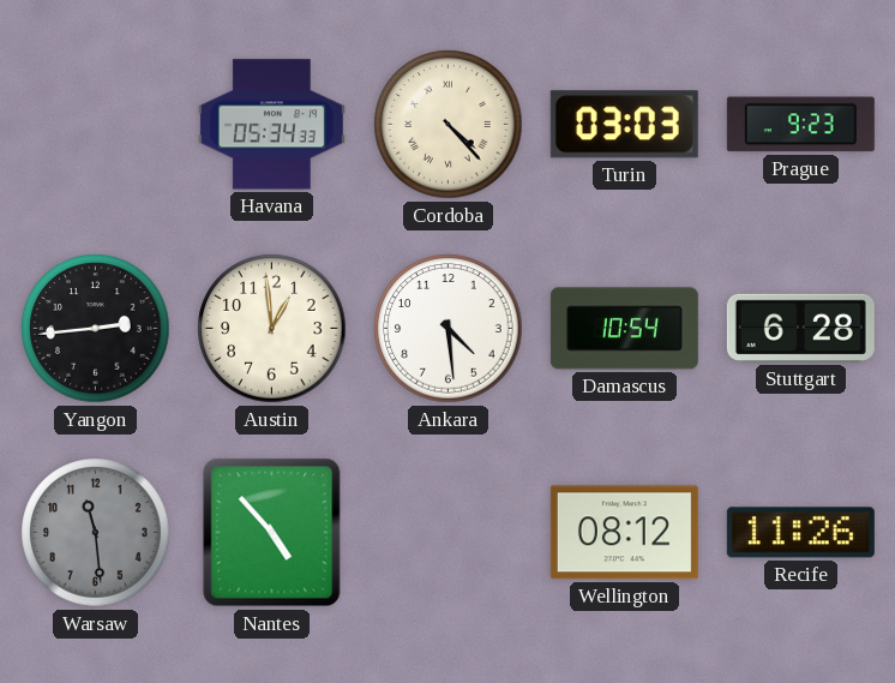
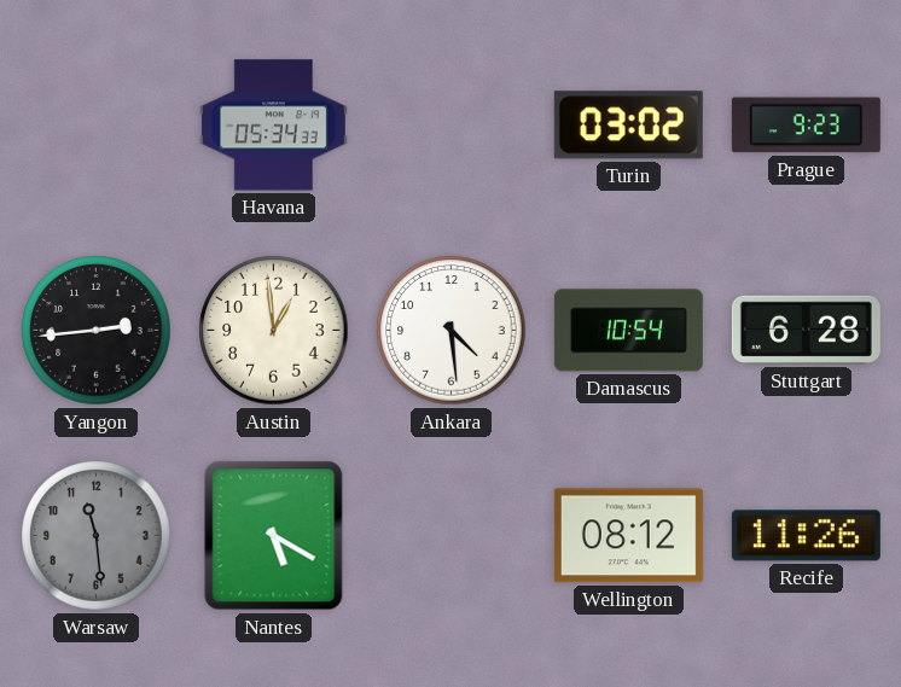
Cordoba: 4:23 -> none (449, 125)
Turin: 03:03 -> 03:02 (628, 126)
Nantes: 4:53 -> 5:20 (274, 536)
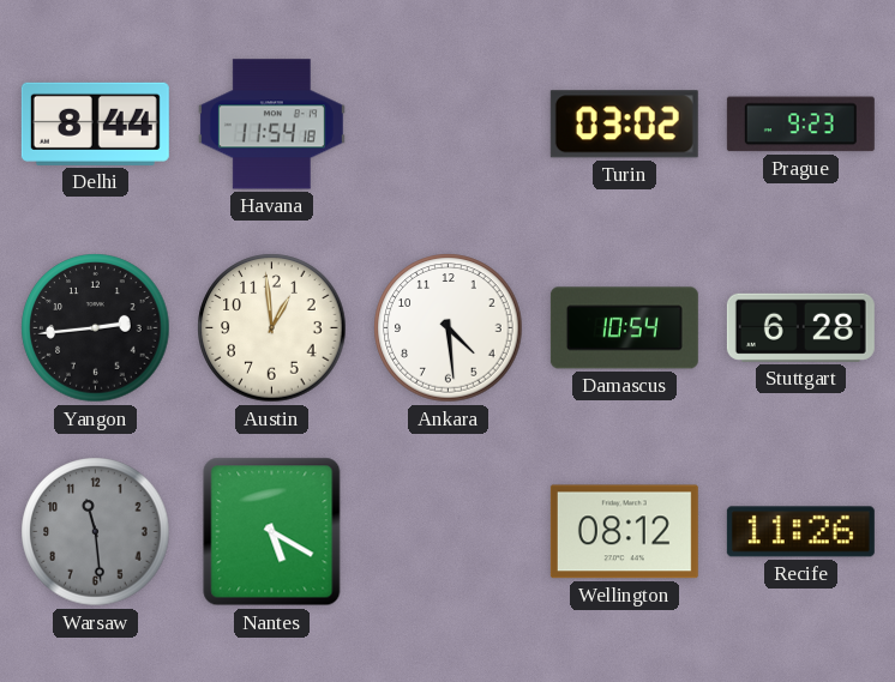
Delhi: none -> 8:44 (95, 123)
Havana: 05:34 -> 11:54 (271, 125)
